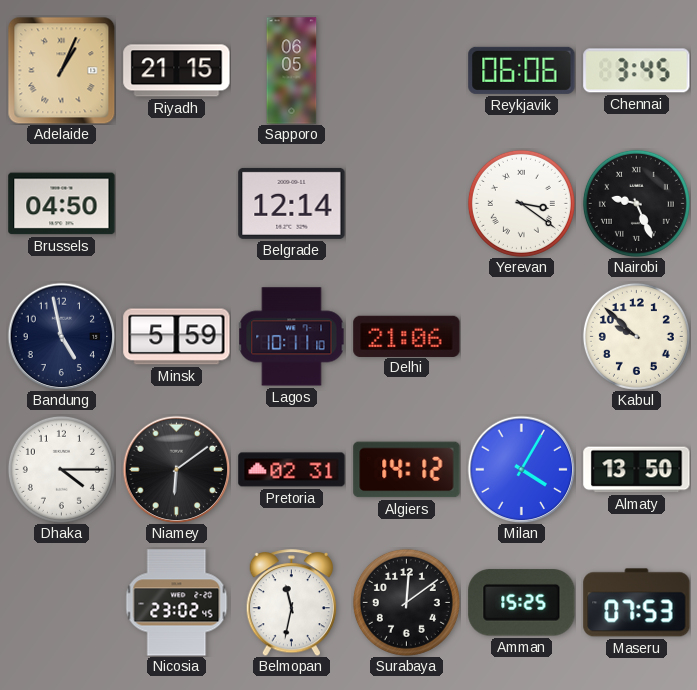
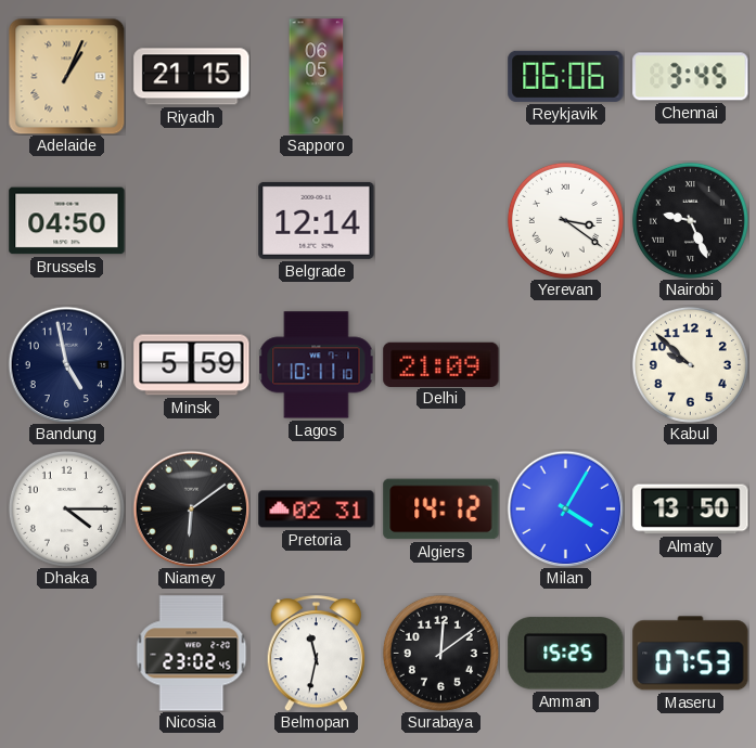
Delhi: 21:06 -> 21:09 (441, 364)
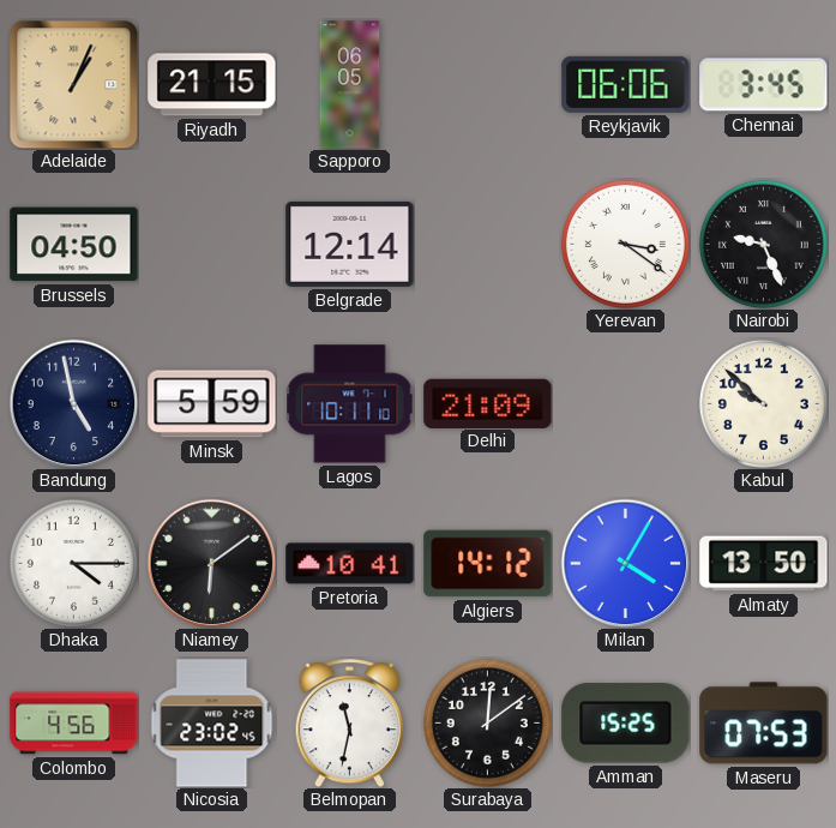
Pretoria: 02:31 -> 10:41 (350, 564)
Colombo: none -> 4:56 (74, 724)
